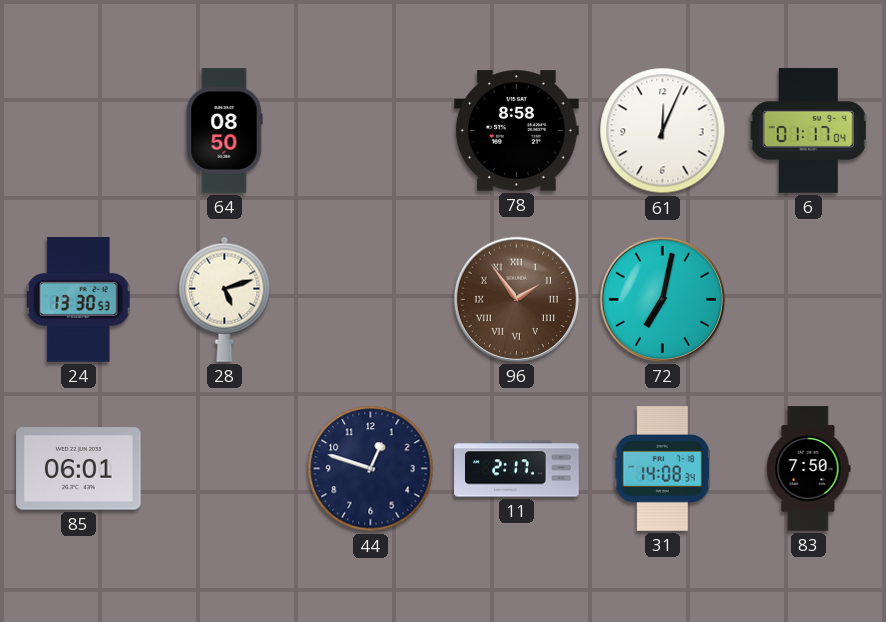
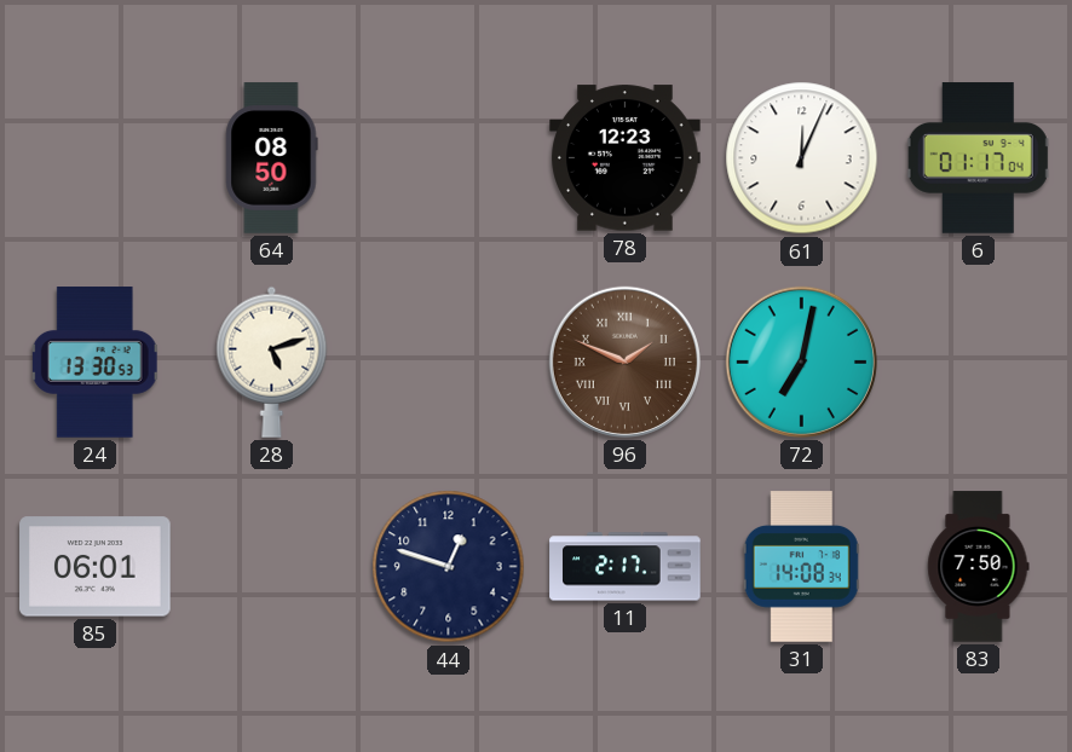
78: 8:58 -> 12:23 (626, 158)
96: 1:54 -> 1:49 (624, 361)
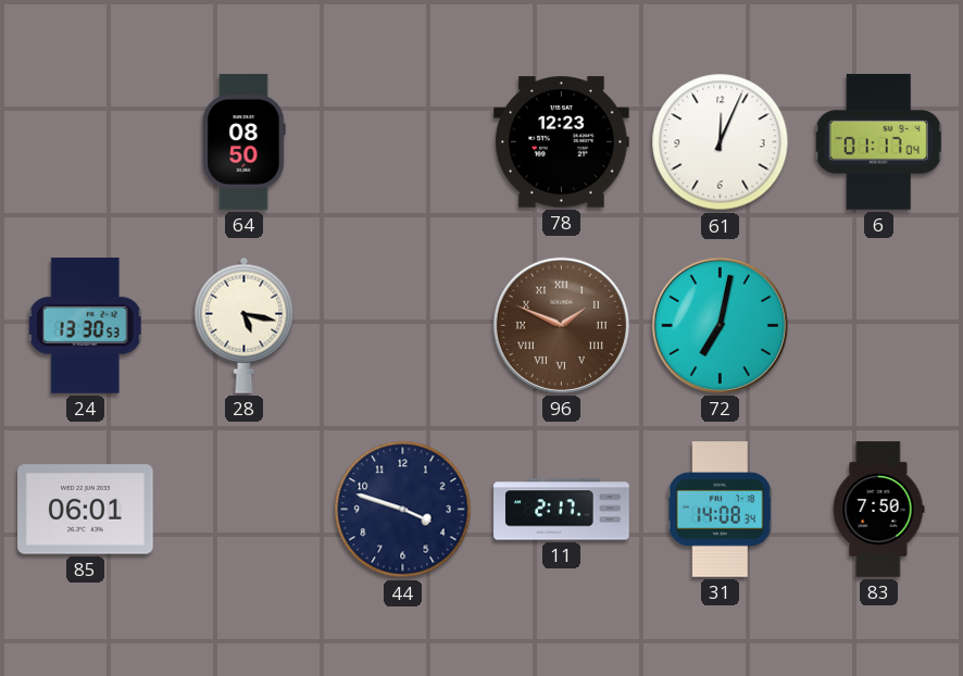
28: 5:12 -> 5:17 (245, 325)
44: 12:48 -> 3:48 (403, 510)
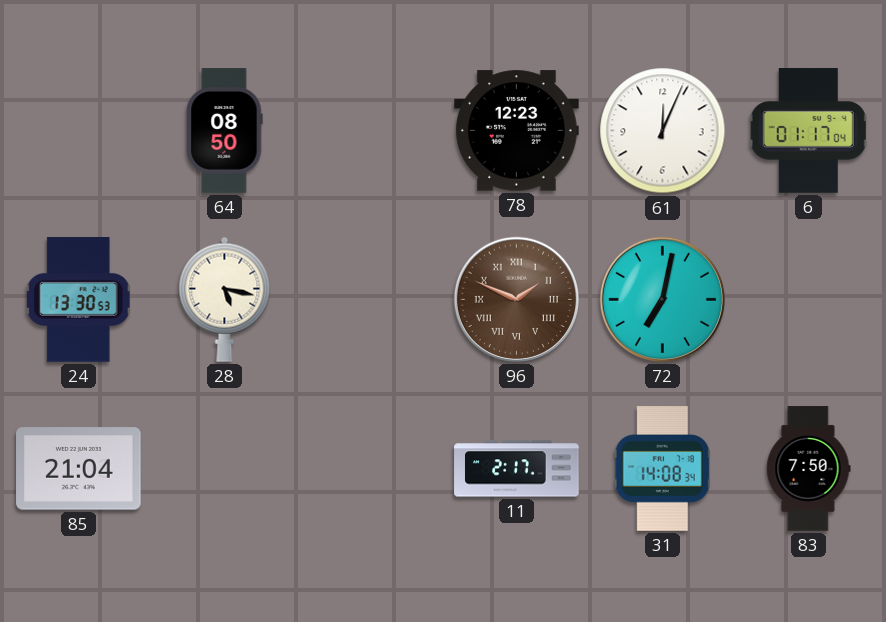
85: 06:01 -> 21:04 (79, 469)
44: 3:48 -> none (403, 510)
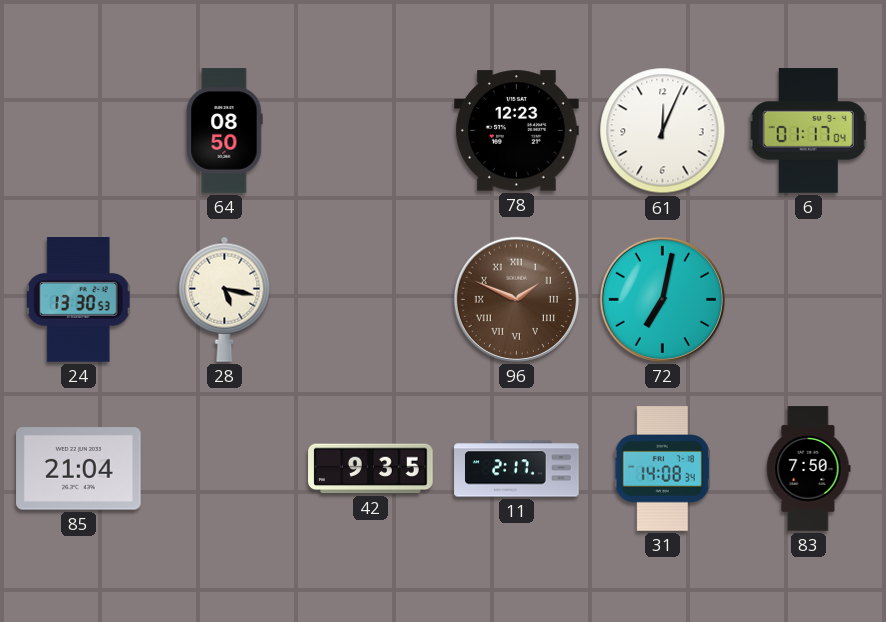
42: none -> 9:35 (371, 469)
